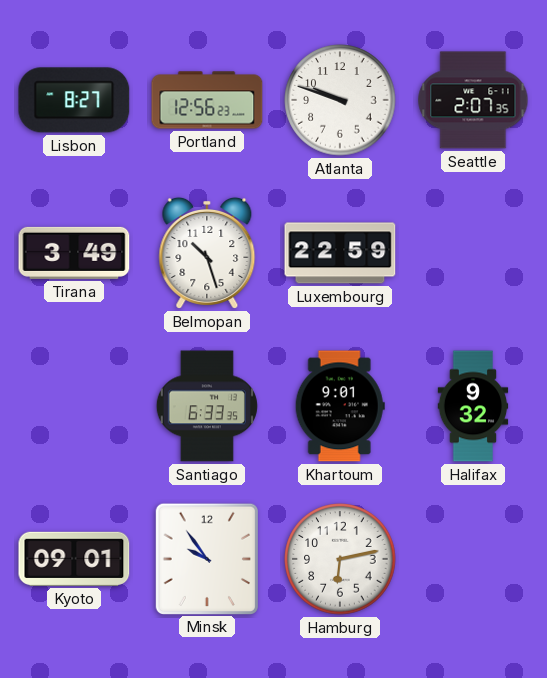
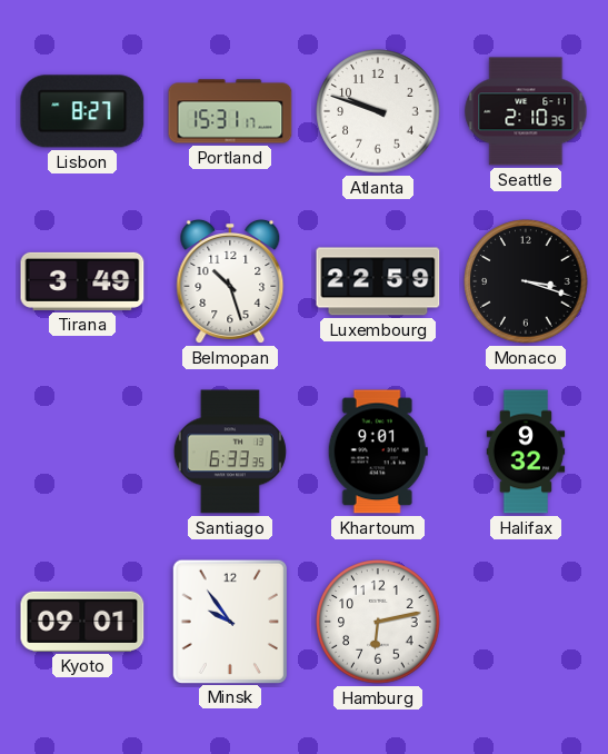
Portland: 12:56 -> 15:31 (230, 111)
Seattle: 2:07 -> 2:10 (526, 111)
Monaco: none -> 3:18 (526, 281)
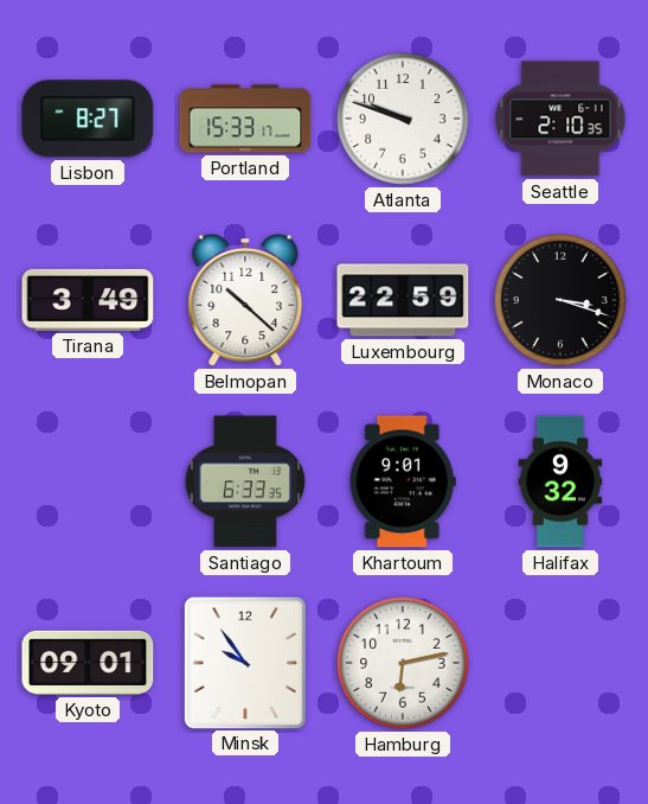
Portland: 15:31 -> 15:33 (245, 119)
Belmopan: 10:27 -> 10:22 (245, 300)
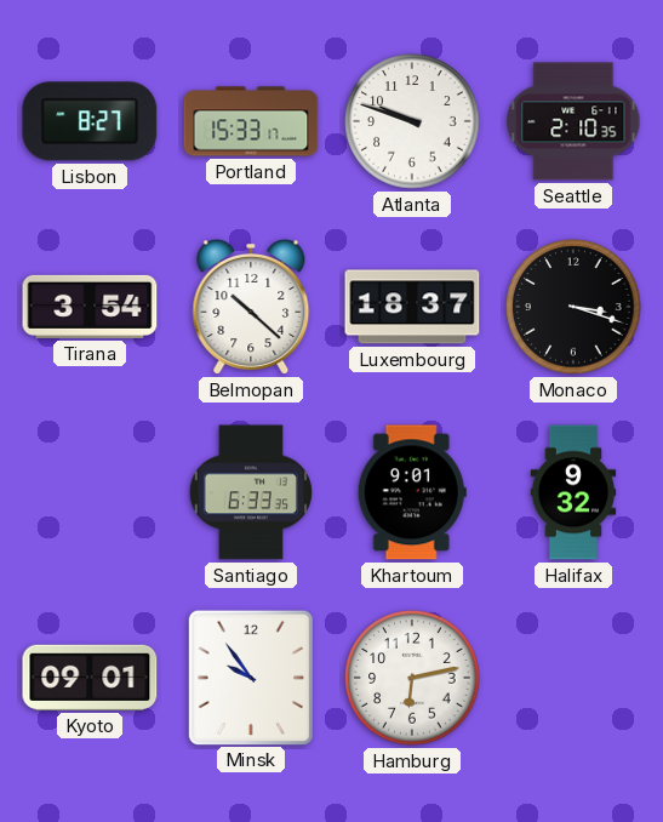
Tirana: 3:49 -> 3:54 (90, 307)
Luxembourg: 22:59 -> 18:37 (412, 307)
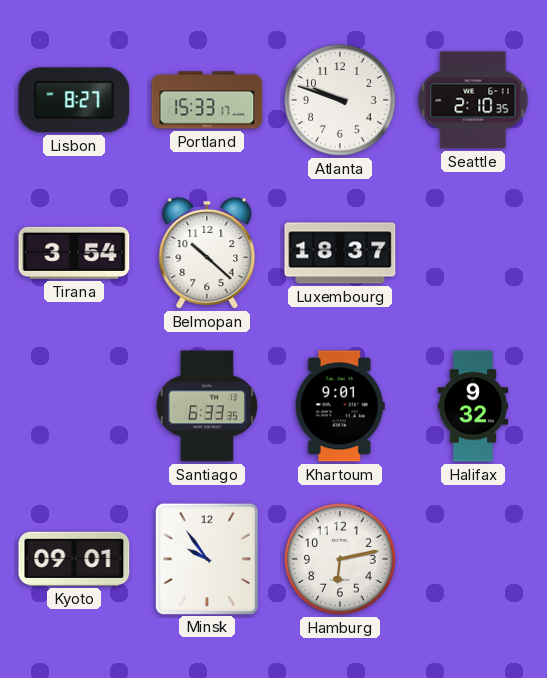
Monaco: 3:18 -> none (573, 307)
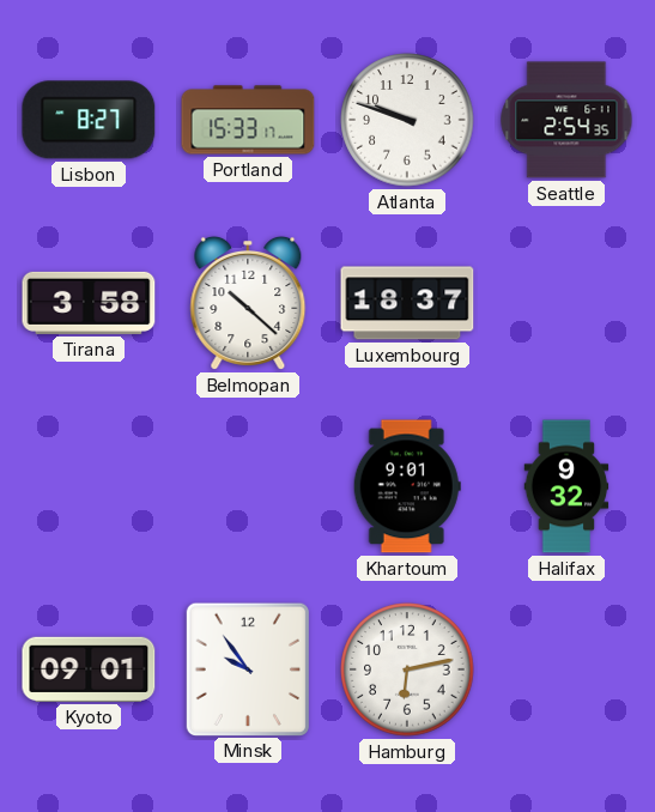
Seattle: 2:10 -> 2:54 (566, 120)
Tirana: 3:54 -> 3:58 (89, 303)
Santiago: 6:33 -> none (207, 406)
